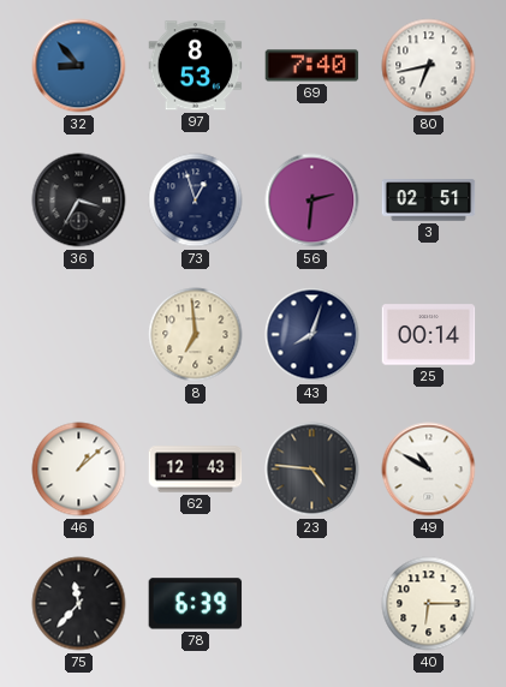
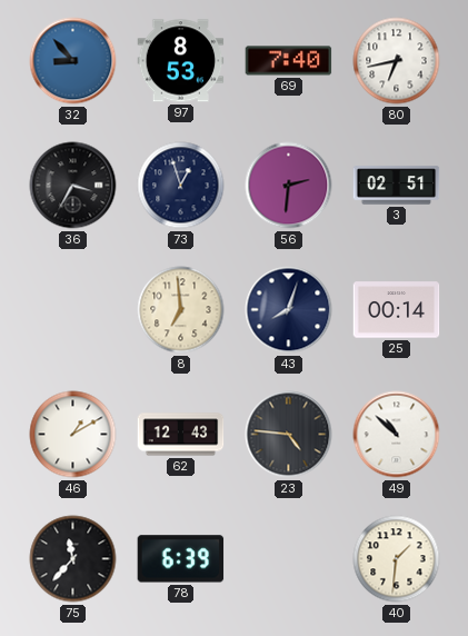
46: 1:08 -> 1:10 (73, 435)
49: 10:50 -> 10:52 (397, 435)
40: 6:15 -> 1:31 (397, 559)
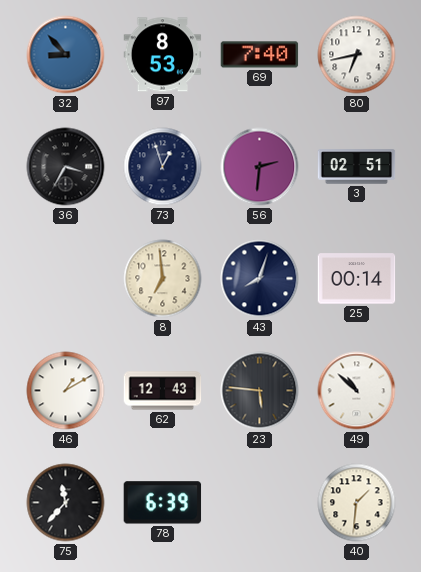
23: 4:46 -> 5:46 (260, 391)
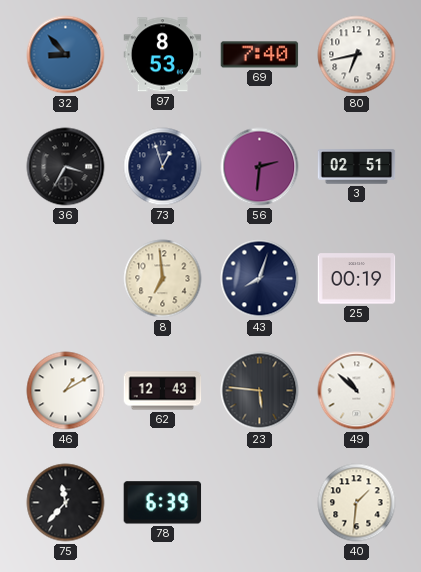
25: 00:14 -> 00:19 (357, 279)
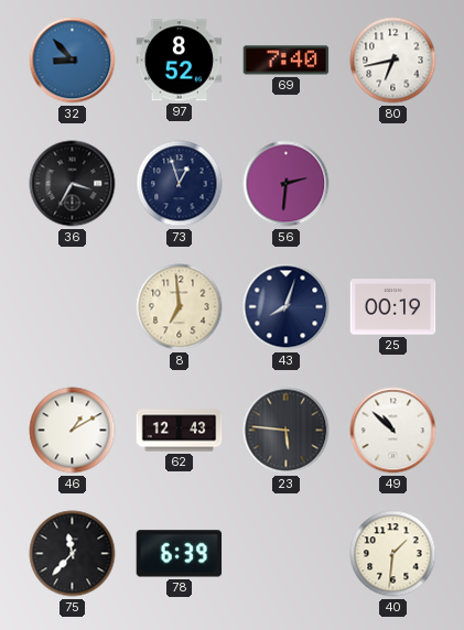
97: 8:53 -> 8:52 (180, 61)
3: 02:51 -> none (357, 167)
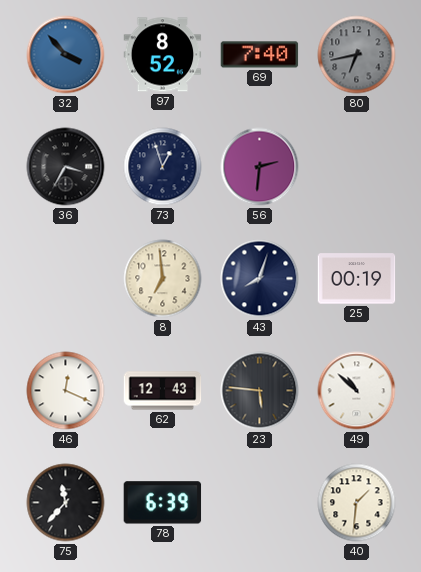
32: 8:53 -> 3:53 (66, 55)
80 dial: white -> grey (357, 55)
46: 1:10 -> 12:19 (66, 391)
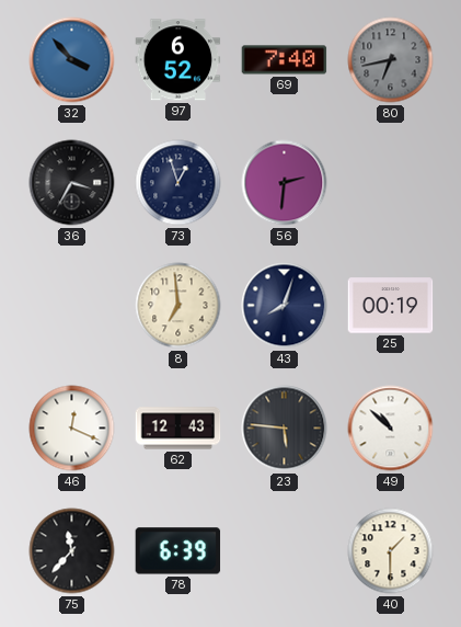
97: 8:52 -> 6:52 (178, 60)
40: 1:31 -> 1:30 (391, 551)
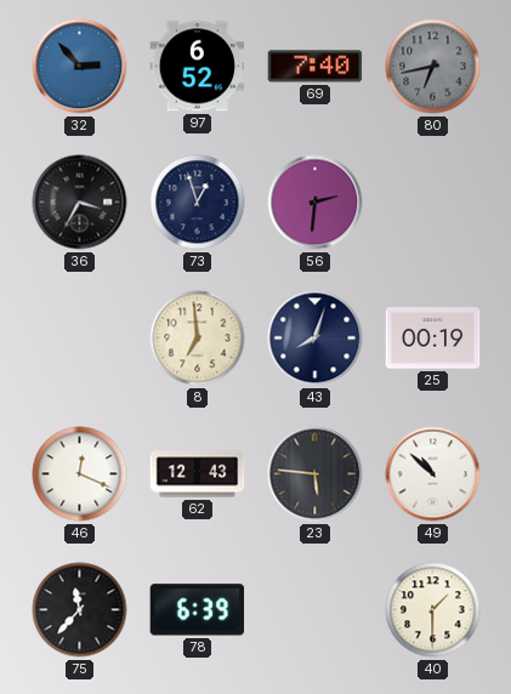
32: 3:53 -> 2:53 (80, 67)
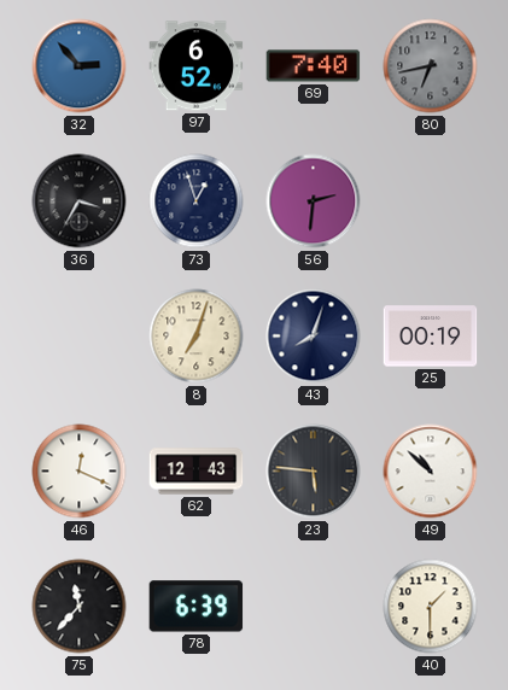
8: 6:59 -> 7:03 (197, 337)
